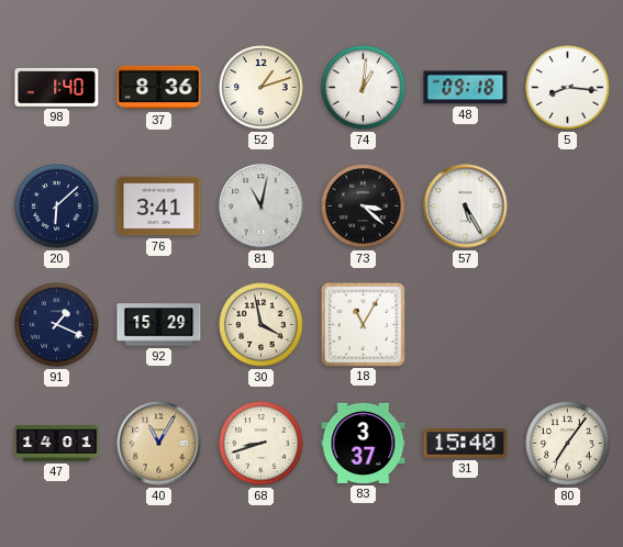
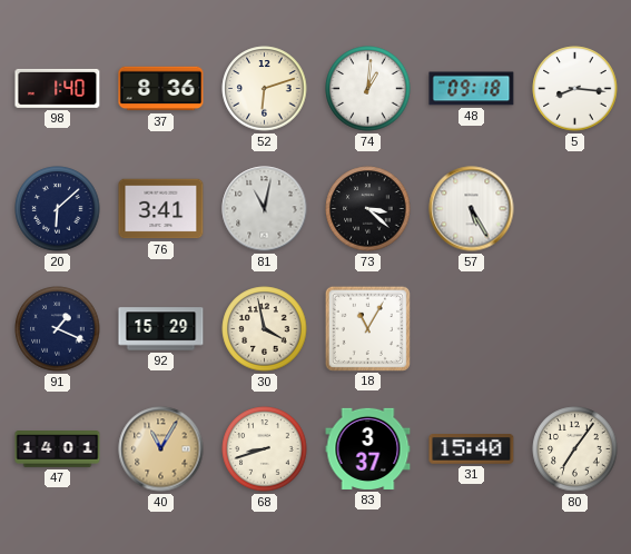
52: 1:12 -> 6:12 (265, 89)
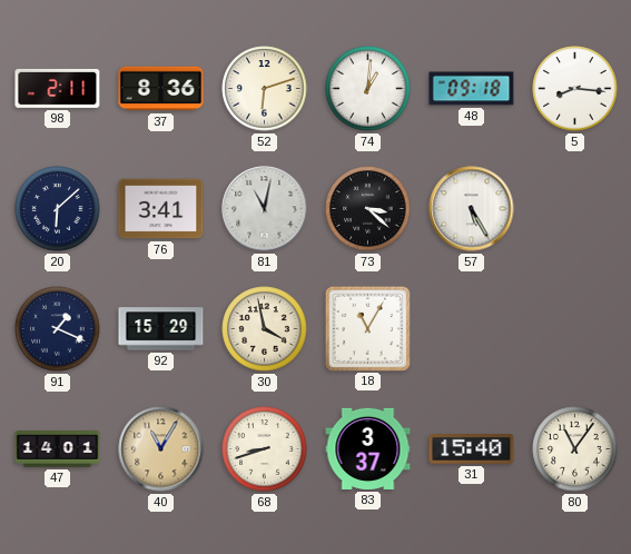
98: 1:40 -> 2:11 (58, 88)
80: 7:06 -> 11:06 (575, 449)
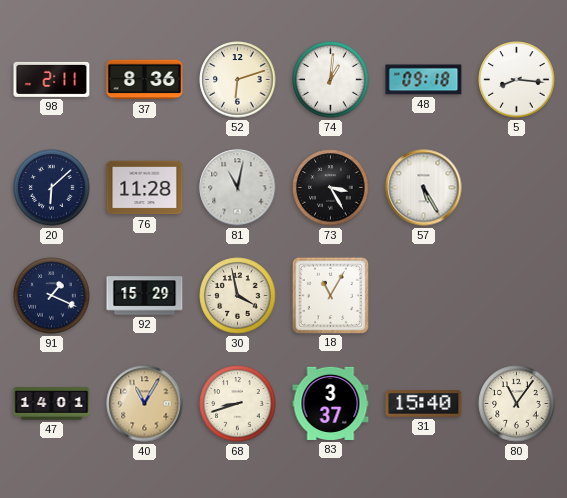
76: 3:41 -> 11:28 (145, 188)
73: 3:22 -> 3:25 (331, 188)
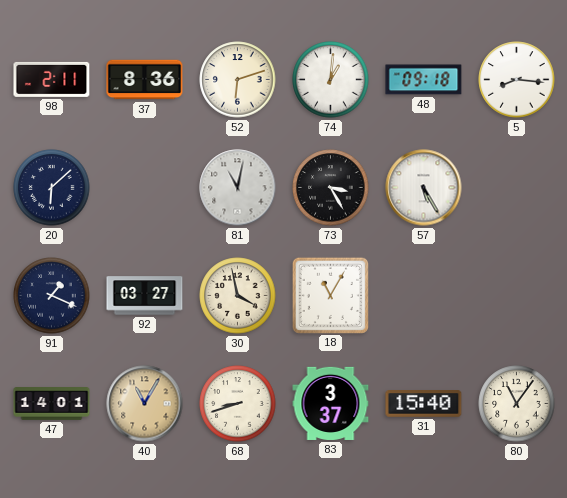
76: 11:28 -> none (145, 188)
92: 15:29 -> 03:27 (145, 296)
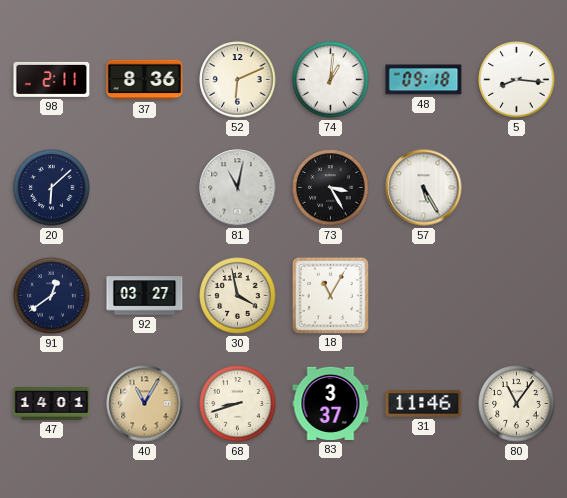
52: 6:12 -> 6:11 (238, 80)
91: 1:19 -> 12:39 (52, 296)
31: 15:40 -> 11:46 (424, 404)
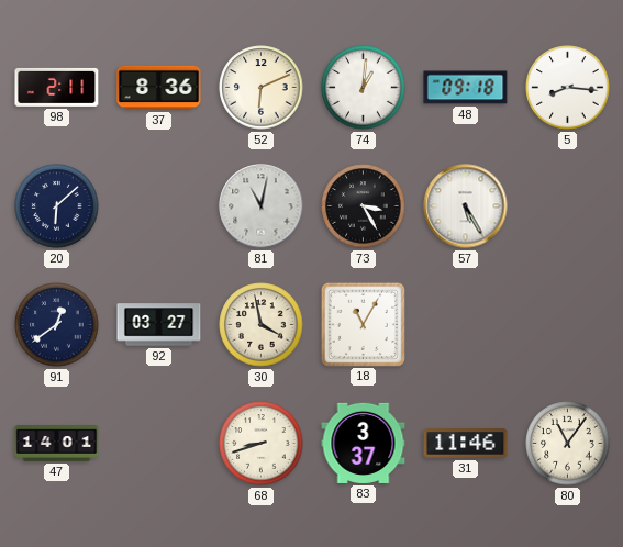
40: 11:05 -> none (145, 404)
